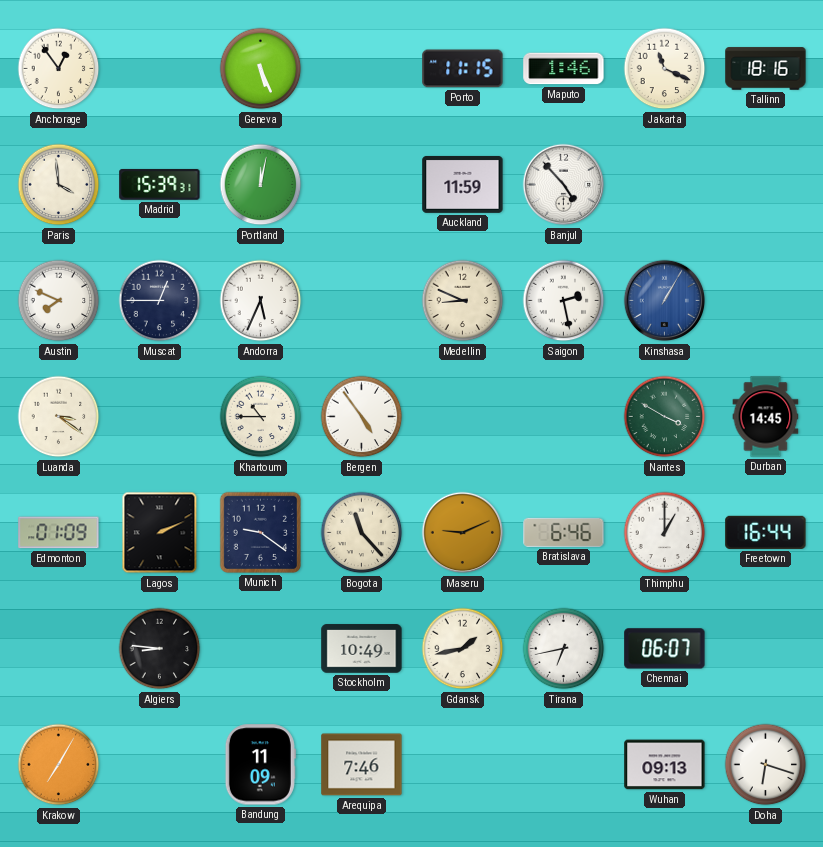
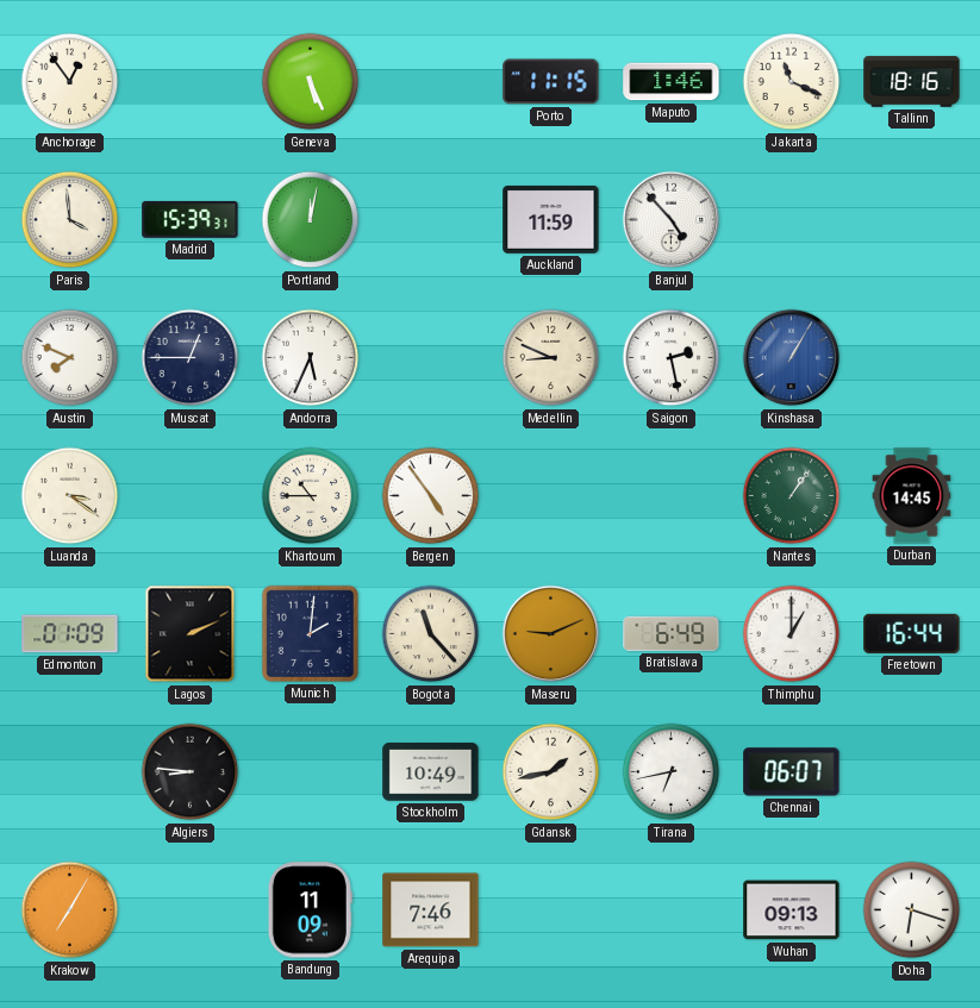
Nantes: 3:50 -> 1:06 (792, 496)
Munich: 9:21 -> 2:01 (310, 633)
Bratislava: 6:46 -> 6:49 (672, 633)
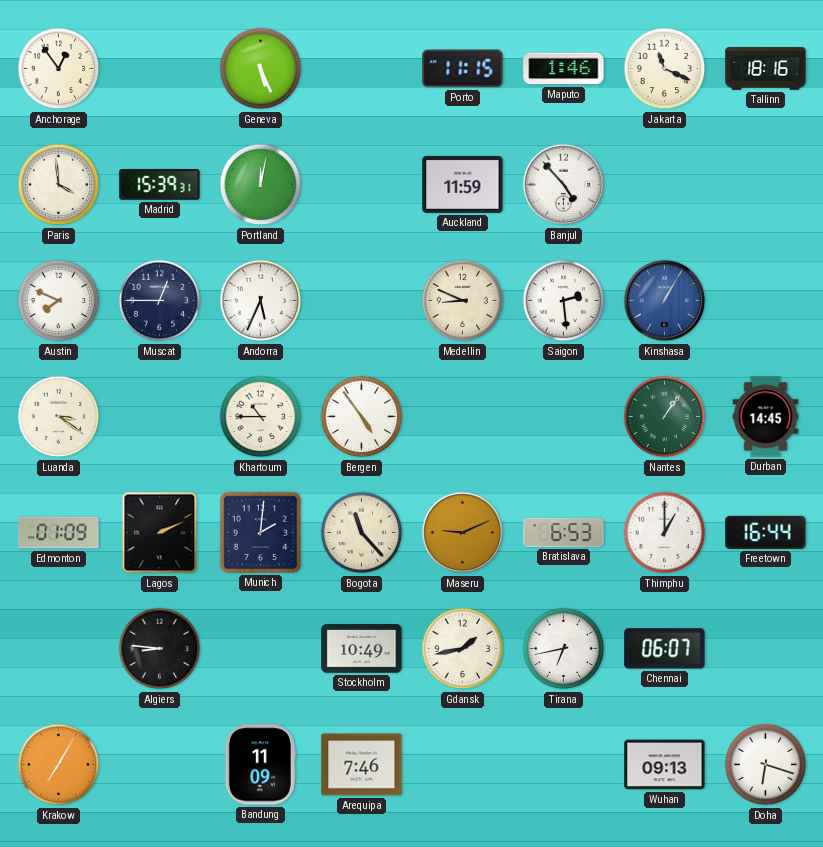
Saigon: 2:28 -> 2:29 (564, 301)
Bratislava: 6:49 -> 6:53 (564, 532)
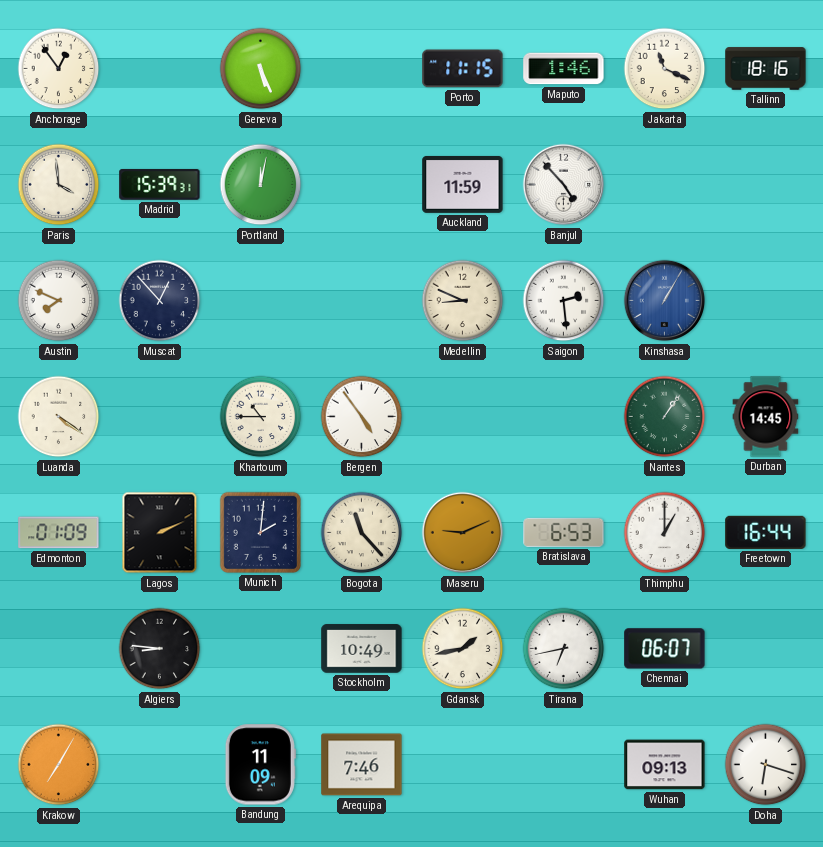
Muscat: 12:45 -> 12:53 (160, 301)
Andorra: 5:34 -> none (261, 301)
Luanda: 3:21 -> 4:21 (59, 417)
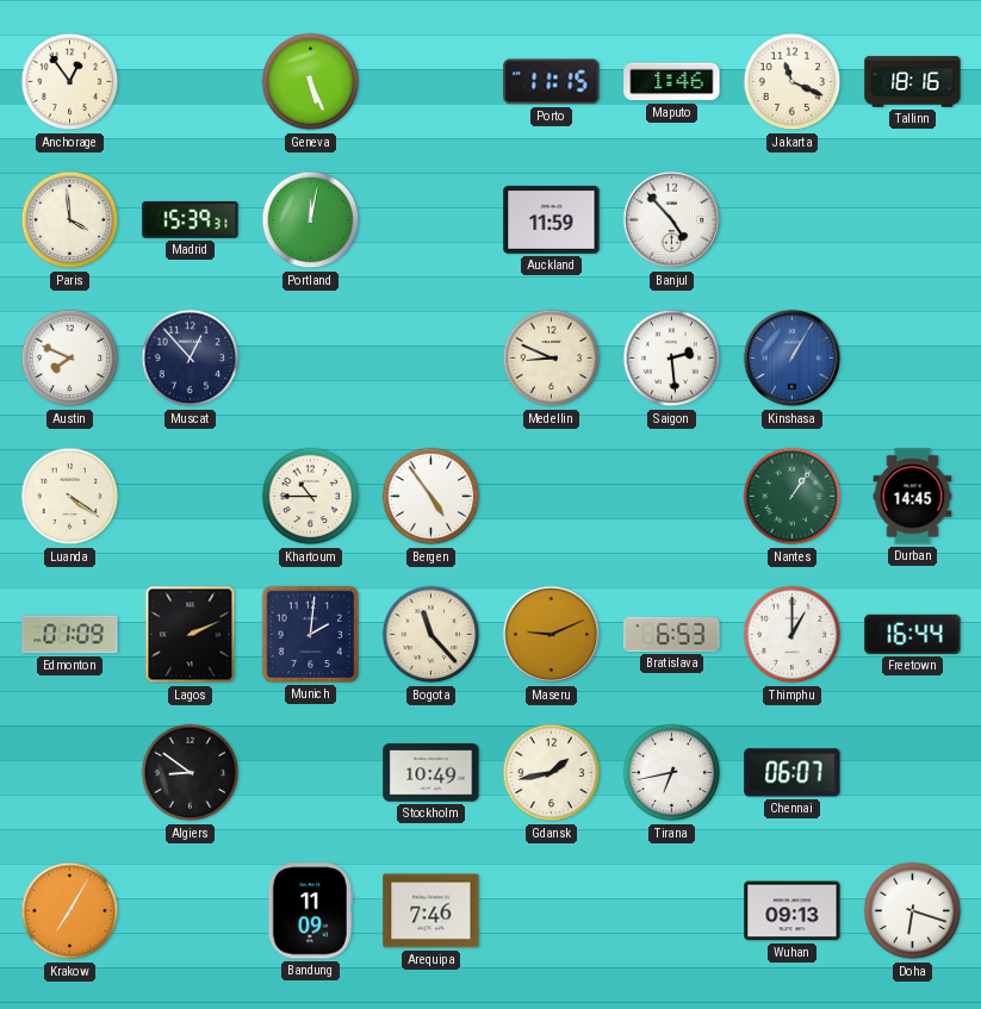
Algiers: 8:46 -> 8:51 (191, 773)
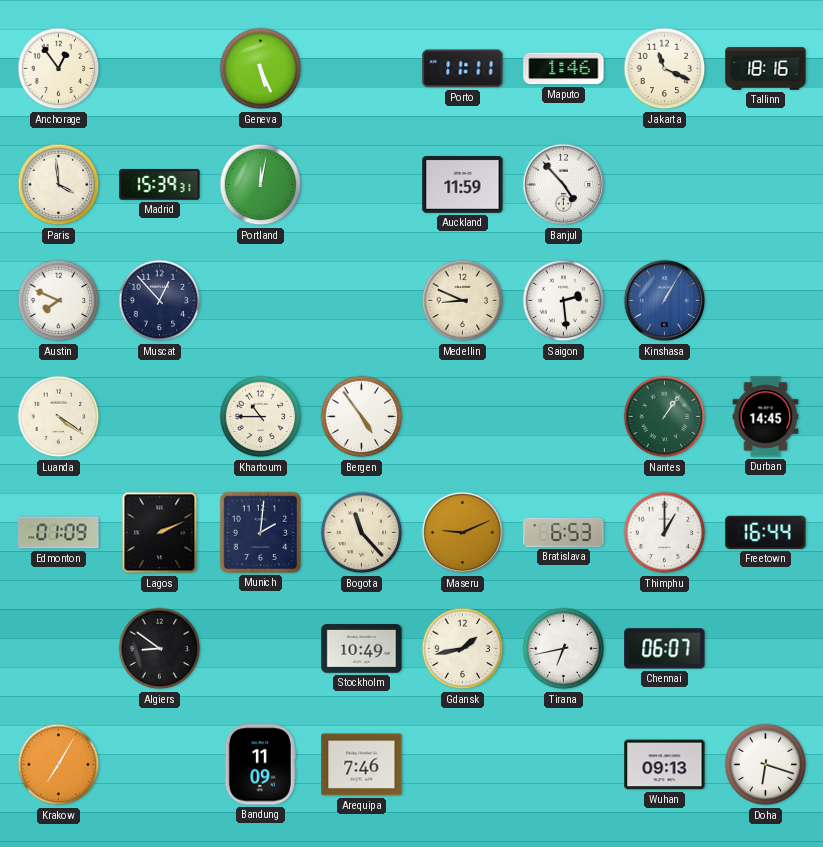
Porto: 11:15 -> 11:11 (463, 69)
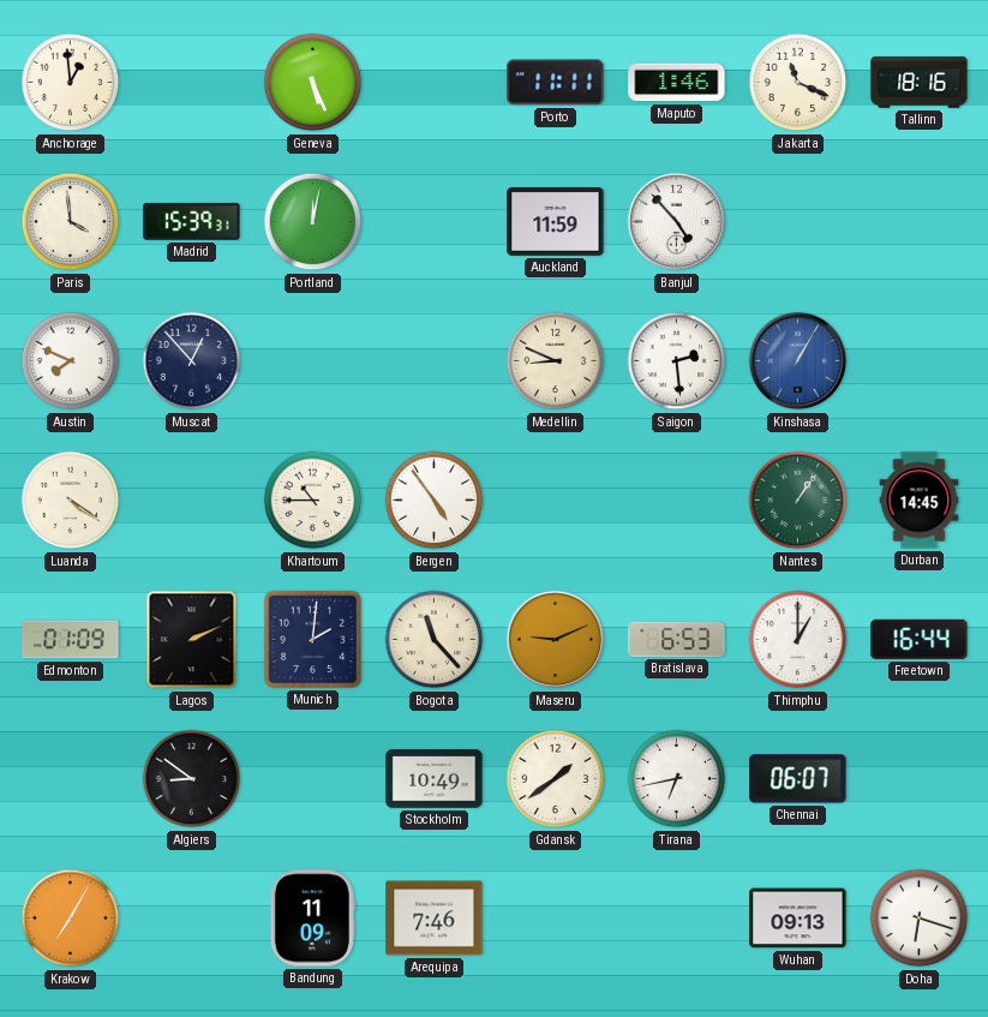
Anchorage: 12:54 -> 12:59 (71, 83)
Gdansk: 1:43 -> 1:39 (556, 779)
